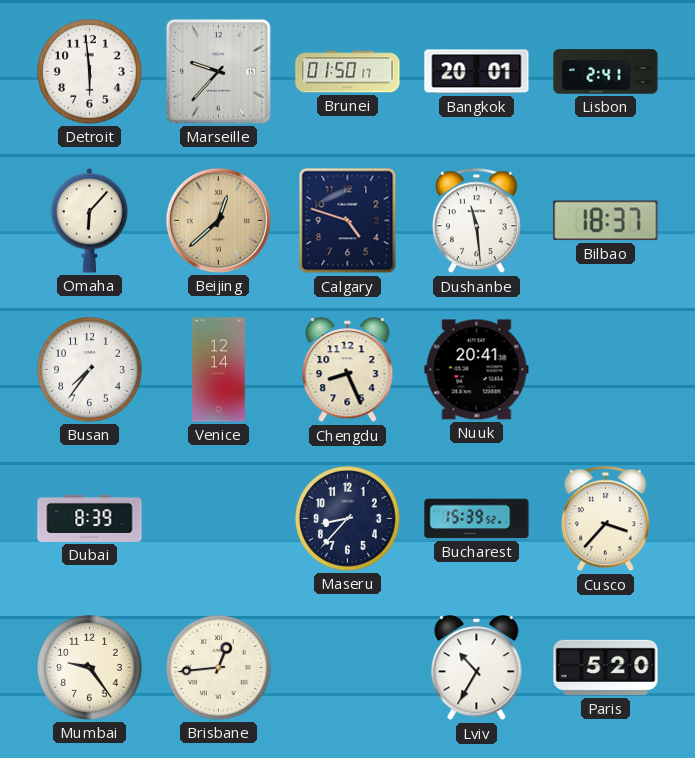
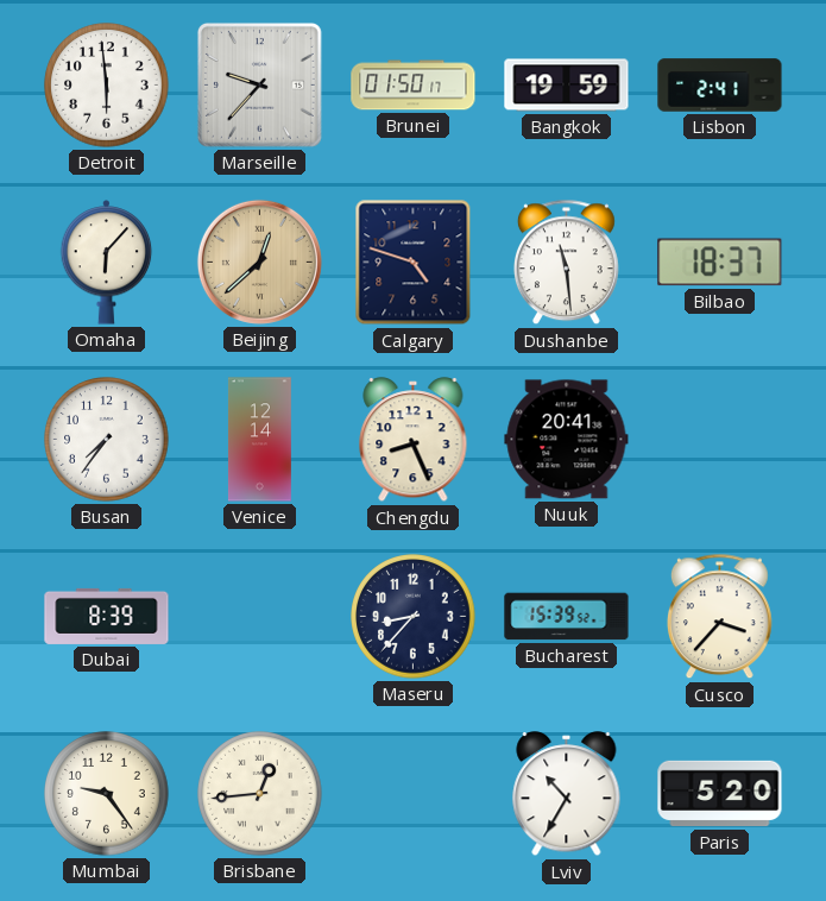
Bangkok: 20:01 -> 19:59 (567, 86)
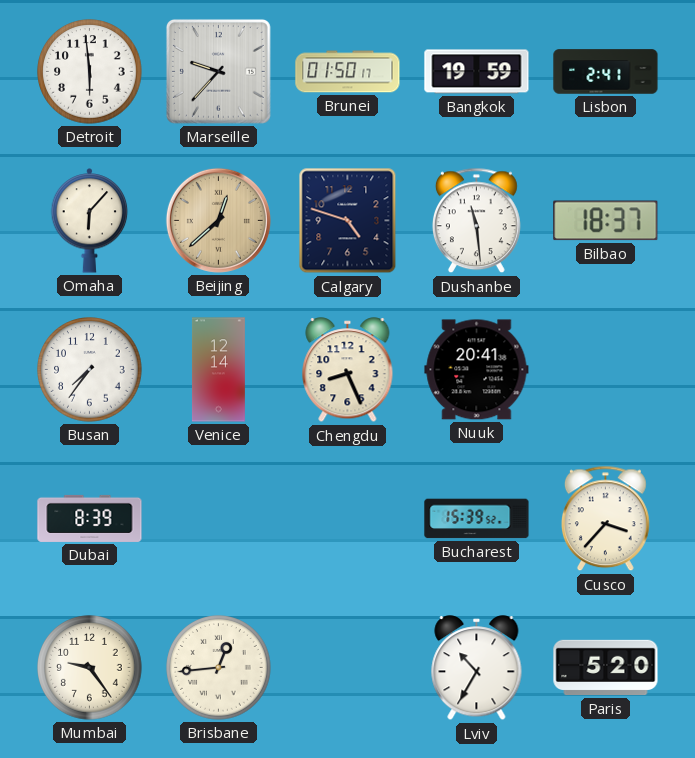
Maseru: 8:37 -> none (414, 617)
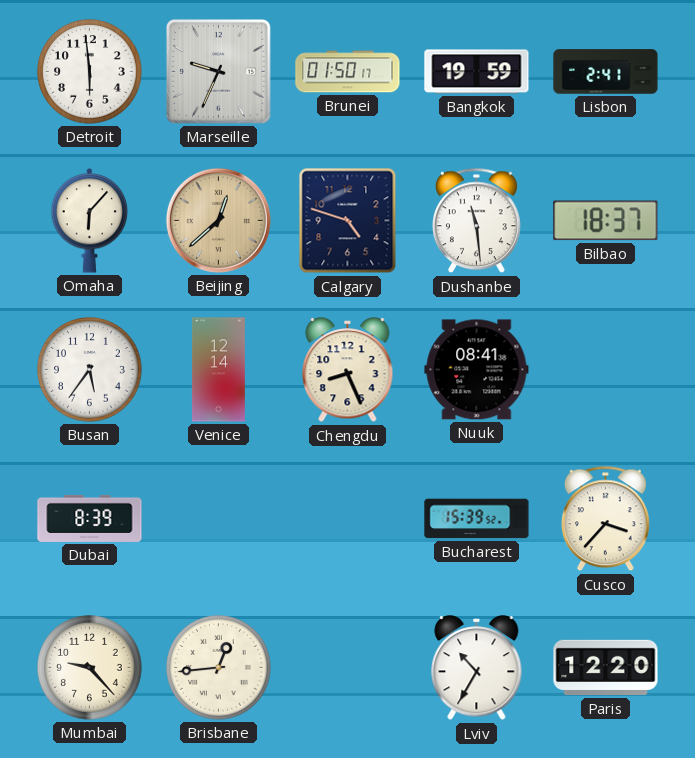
Marseille: 9:37 -> 9:34 (218, 71)
Busan: 7:36 -> 5:36 (90, 370)
Nuuk: 20:41 -> 08:41 (477, 370)
Mumbai: 9:24 -> 9:23 (90, 668)
Paris: 5:20 -> 12:20 (606, 668)
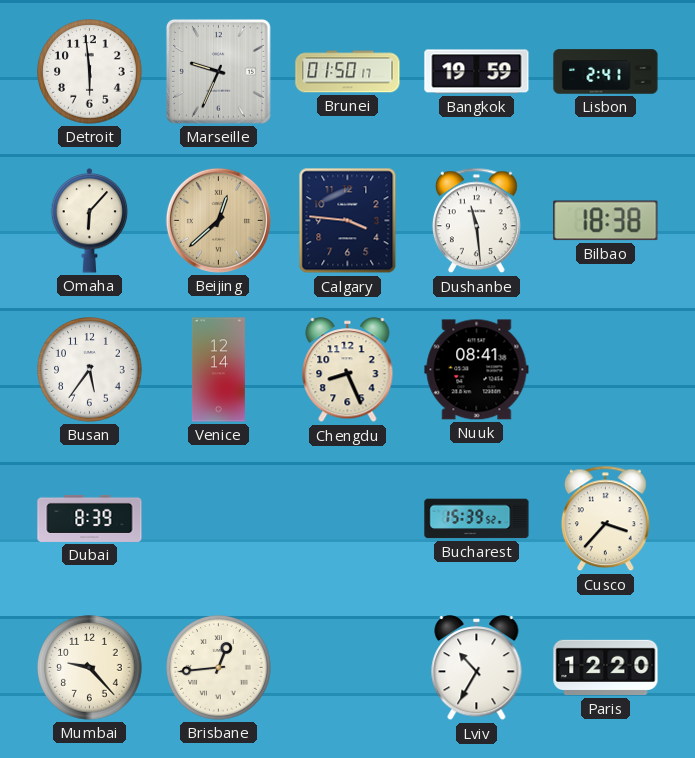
Calgary: 4:48 -> 3:46 (348, 221)
Bilbao: 18:37 -> 18:38 (606, 221)
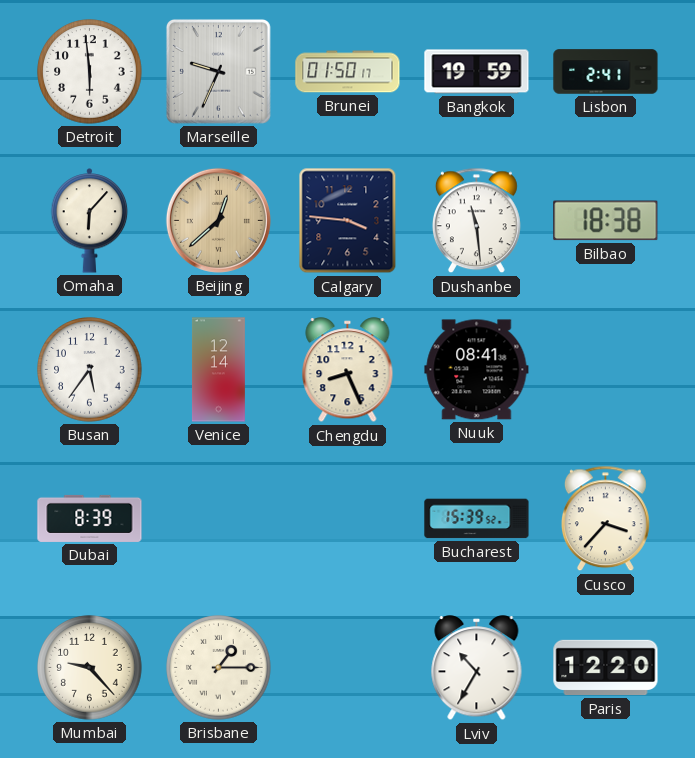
Brisbane: 12:44 -> 1:15 (219, 668)
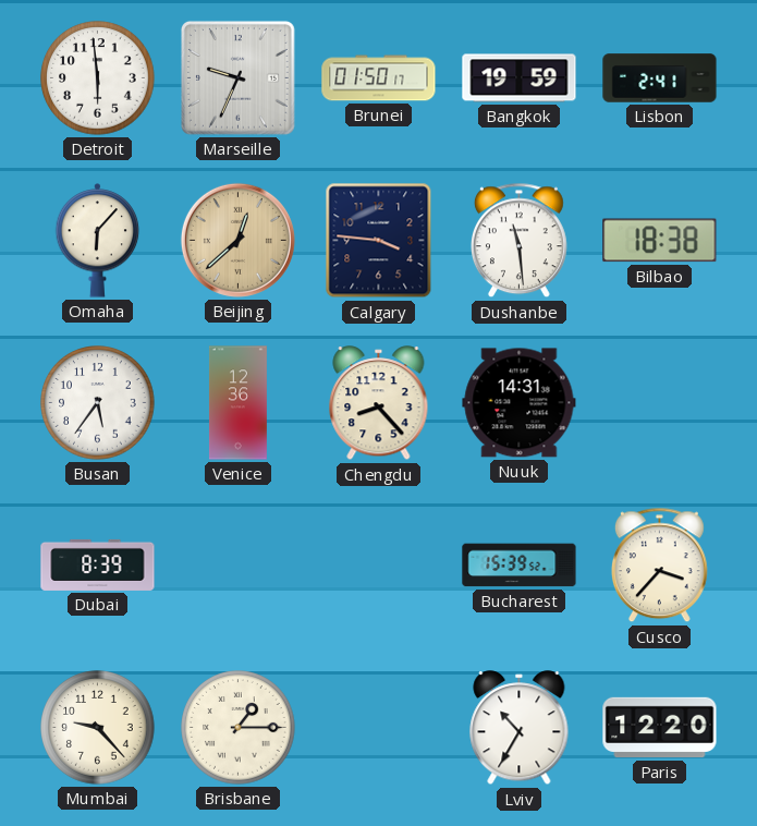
Venice: 12:14 -> 12:36 (237, 403)
Chengdu: 8:26 -> 8:23 (379, 403)
Nuuk: 08:41 -> 14:31 (520, 403)
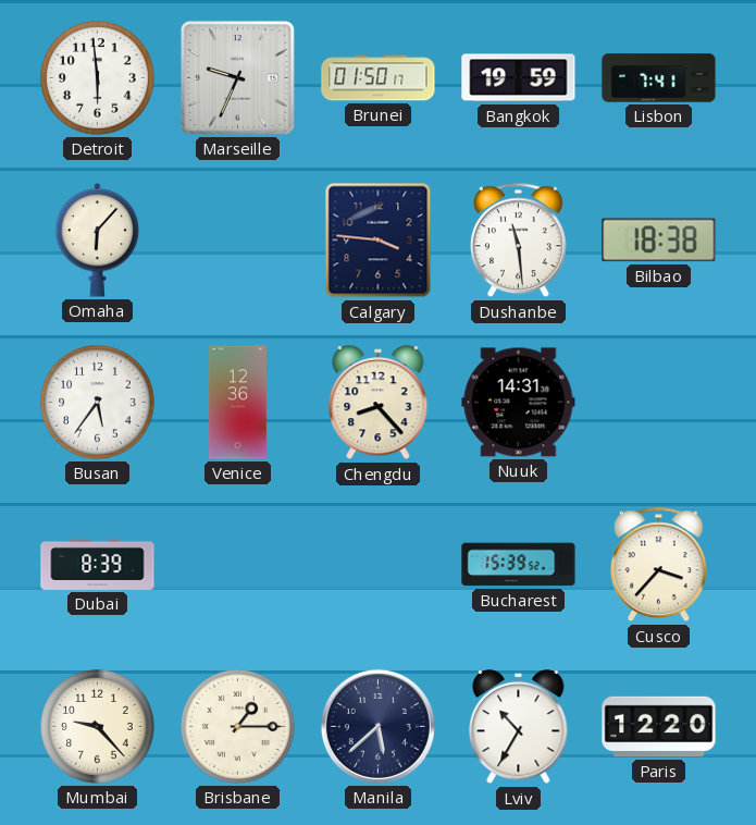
Lisbon: 2:41 -> 7:41 (659, 78)
Beijing: 12:38 -> none (237, 240)
Manila: none -> 5:38 (377, 726)
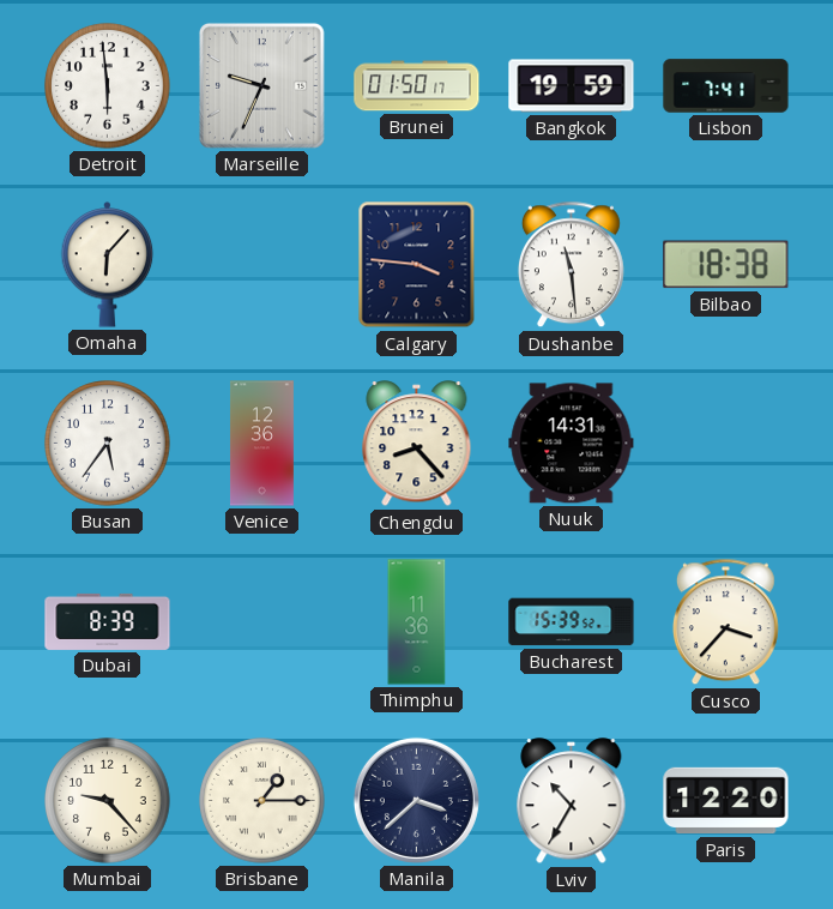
Thimphu: none -> 11:36 (417, 622)
Manila: 5:38 -> 3:38 (416, 800)
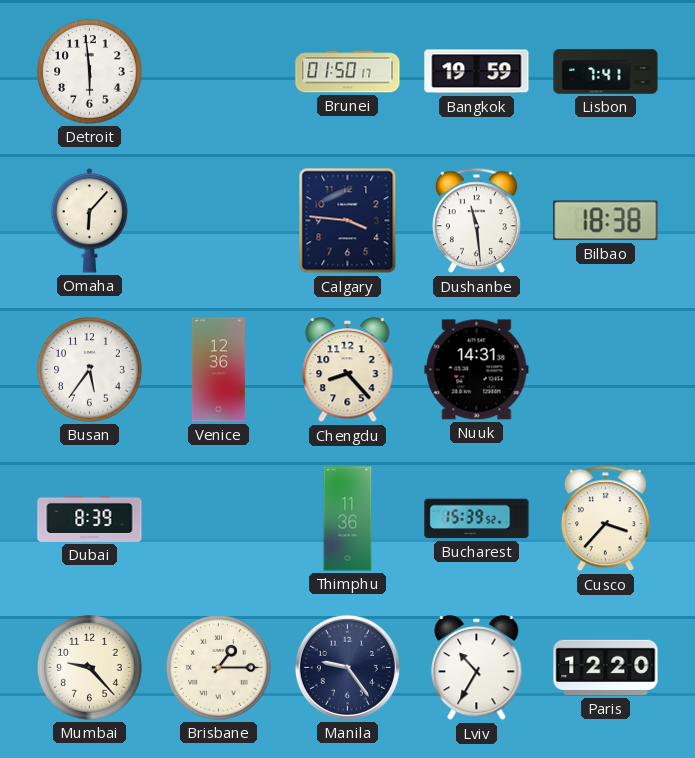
Marseille: 9:34 -> none (261, 85)
Manila: 3:38 -> 9:24 (347, 667)
